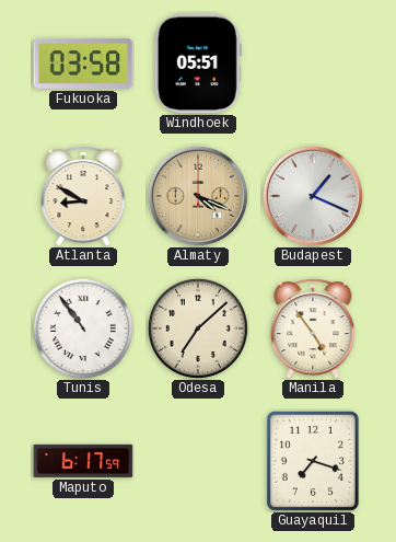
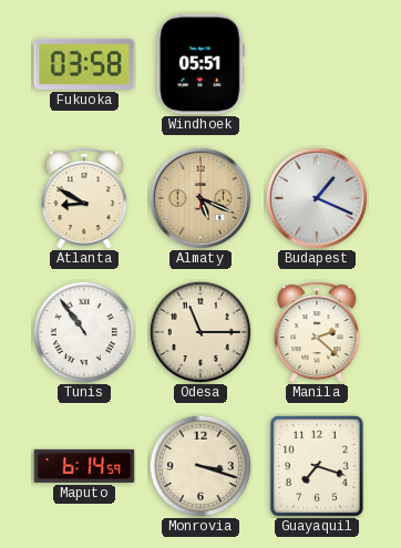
Almaty: 4:19 -> 5:19 (200, 198)
Odesa: 7:08 -> 11:15 (200, 332)
Manila: 4:54 -> 2:22 (317, 332)
Maputo: 6:17 -> 6:14 (84, 466)
Monrovia: none -> 3:18 (200, 466)
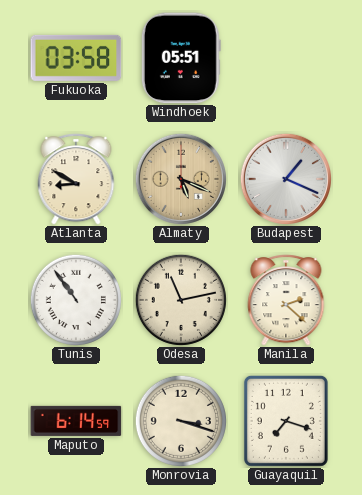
Odesa: 11:15 -> 11:13 (181, 300)
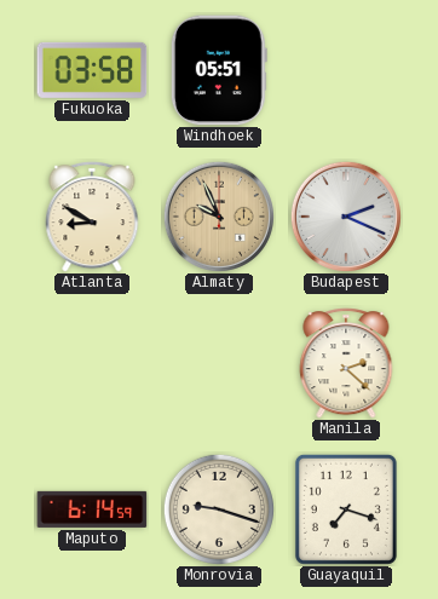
Almaty: 5:19 -> 9:56 (219, 217)
Budapest: 1:19 -> 2:19 (346, 217)
Tunis: 10:54 -> none (76, 300)
Odesa: 11:13 -> none (181, 300)
Monrovia: 3:18 -> 9:18 (219, 509)
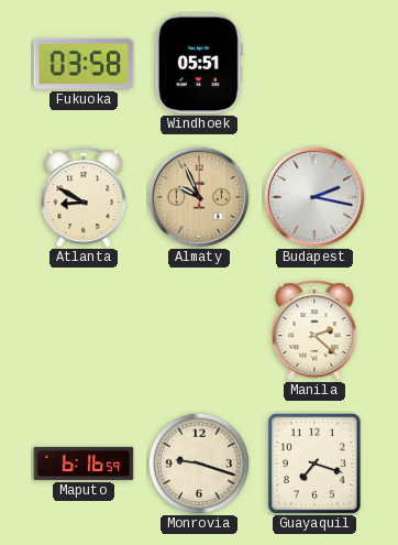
Budapest: 2:19 -> 2:17 (314, 197)
Maputo: 6:14 -> 6:16 (84, 464)
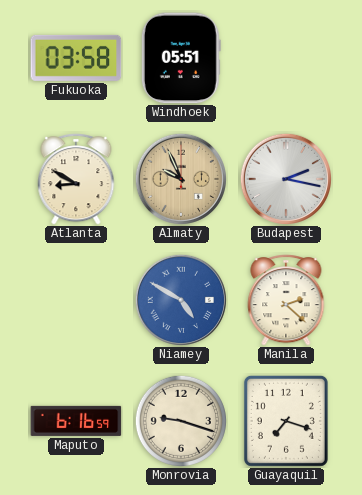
Niamey: none -> 4:50 (181, 300)
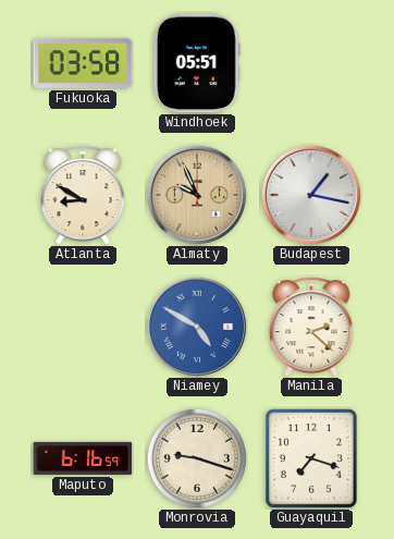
Budapest: 2:17 -> 1:17 (311, 195)
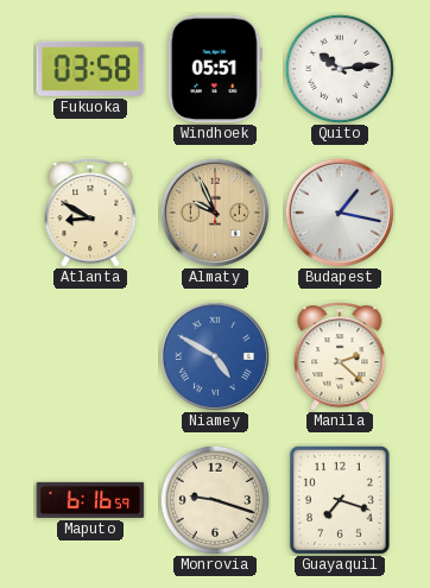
Quito: none -> 10:14 (340, 69)
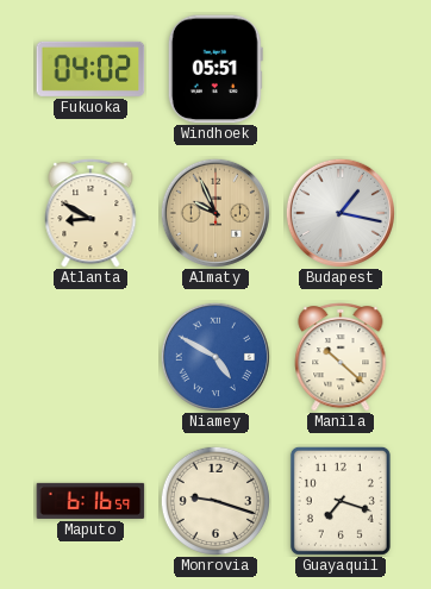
Fukuoka: 03:58 -> 04:02 (90, 69)
Quito: 10:14 -> none (340, 69)
Manila: 2:22 -> 10:22 (341, 357)
